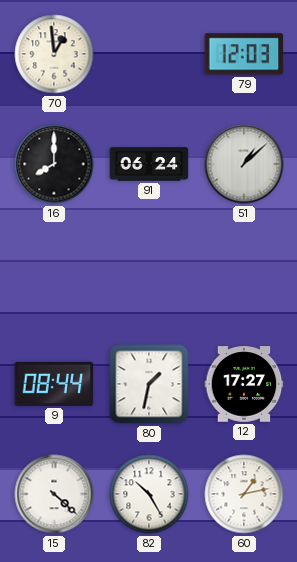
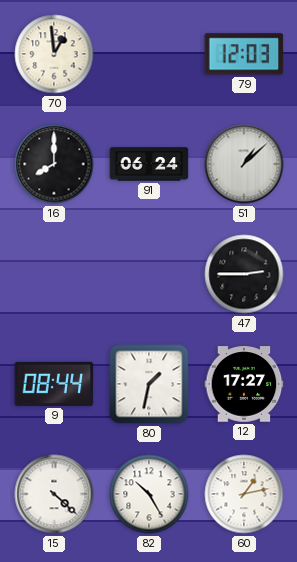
47: none -> 2:45 (244, 274)
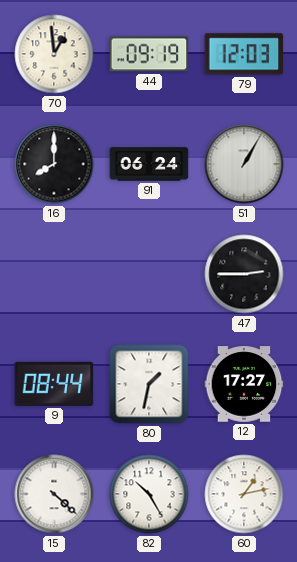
44: none -> 09:19 (149, 54)
51: 1:08 -> 1:05 (244, 164)
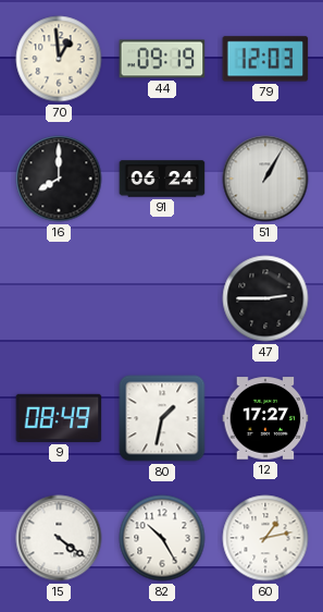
9: 08:44 -> 08:49 (59, 418)
15: 4:22 -> 4:21 (59, 538)
